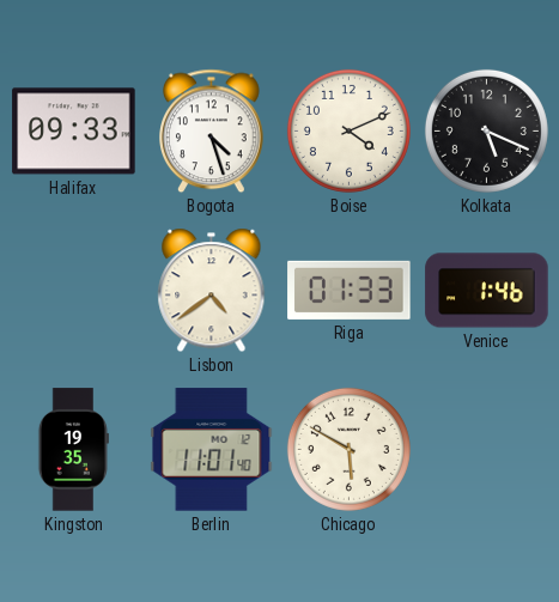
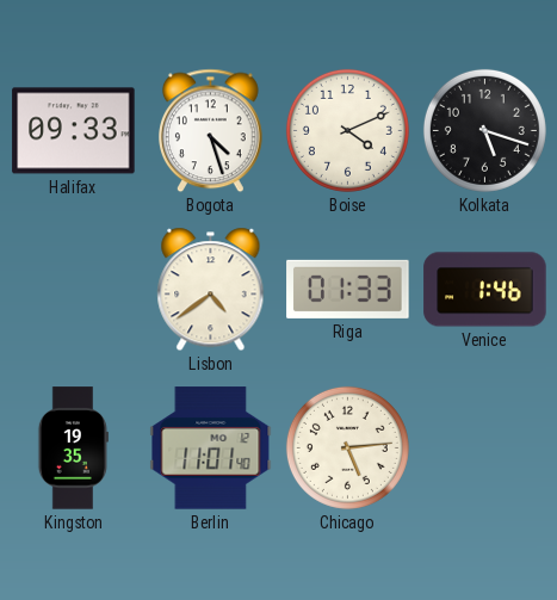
Kolkata: 5:19 -> 5:18 (484, 130)
Chicago: 5:50 -> 5:14 (347, 447)
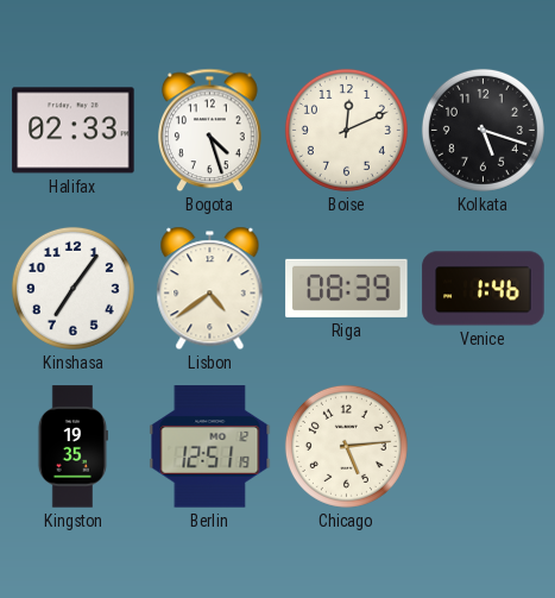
Halifax: 09:33 -> 02:33 (74, 131)
Boise: 4:11 -> 12:11 (346, 130)
Kinshasa: none -> 7:06 (72, 288)
Riga: 01:33 -> 08:39 (347, 288)
Berlin: 11:01 -> 12:51 (210, 447)
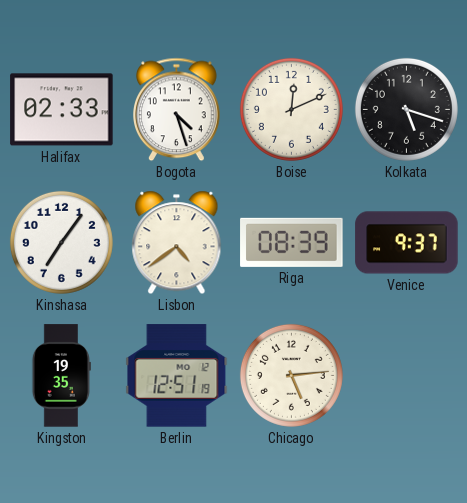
Venice: 1:46 -> 9:37 (407, 243)
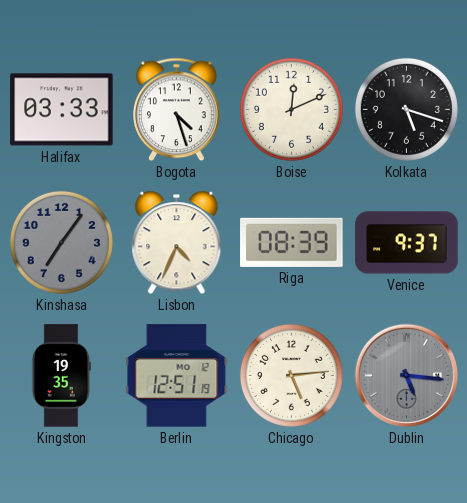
Halifax: 02:33 -> 03:33 (62, 110)
Kinshasa dial: white -> grey (61, 242)
Lisbon: 4:39 -> 4:34 (177, 243)
Dublin: none -> 5:16 (407, 376)
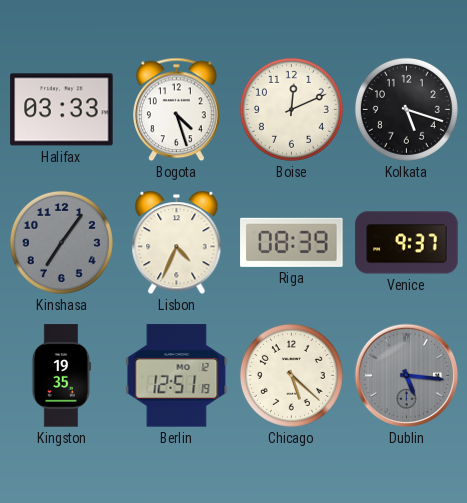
Chicago: 5:14 -> 5:22 (291, 375)
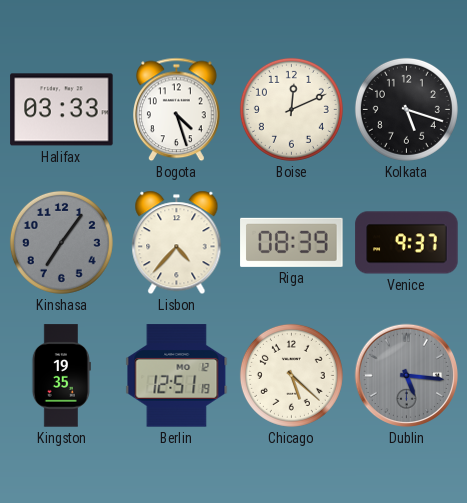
Lisbon: 4:34 -> 4:37 (177, 243)
